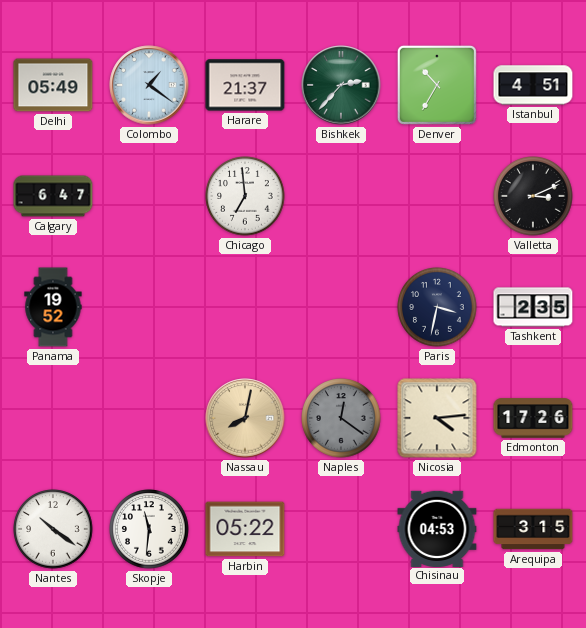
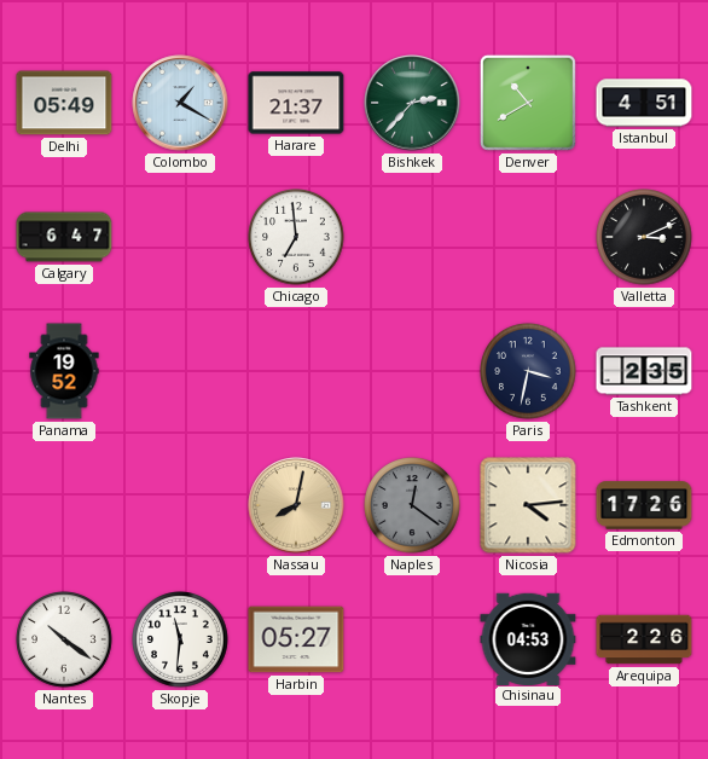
Colombo: 1:21 -> 1:20 (180, 103)
Denver: 10:35 -> 10:40 (528, 103)
Harbin: 05:22 -> 05:27 (296, 639)
Arequipa: 3:15 -> 2:26 (644, 639)
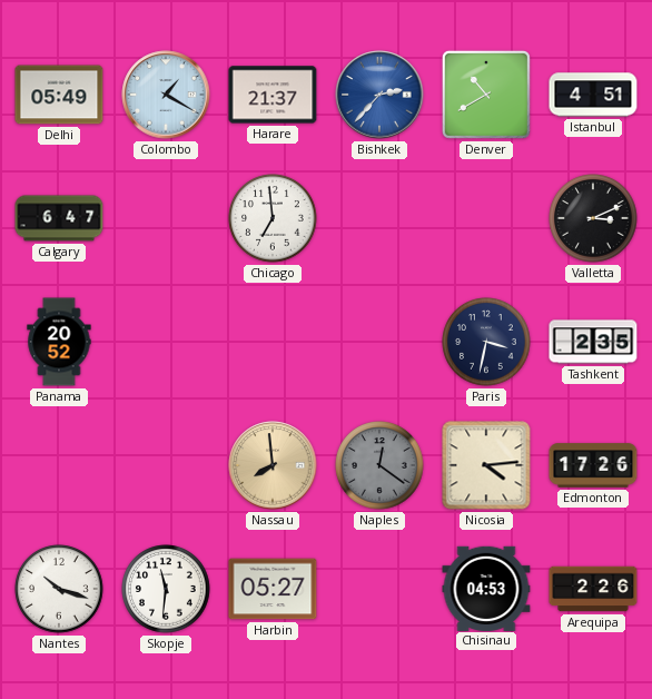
Bishkek dial: green -> blue (379, 95)
Panama: 19:52 -> 20:52 (59, 342)
Nassau: 8:02 -> 7:59 (273, 465)
Nantes: 10:21 -> 10:18 (59, 589)
